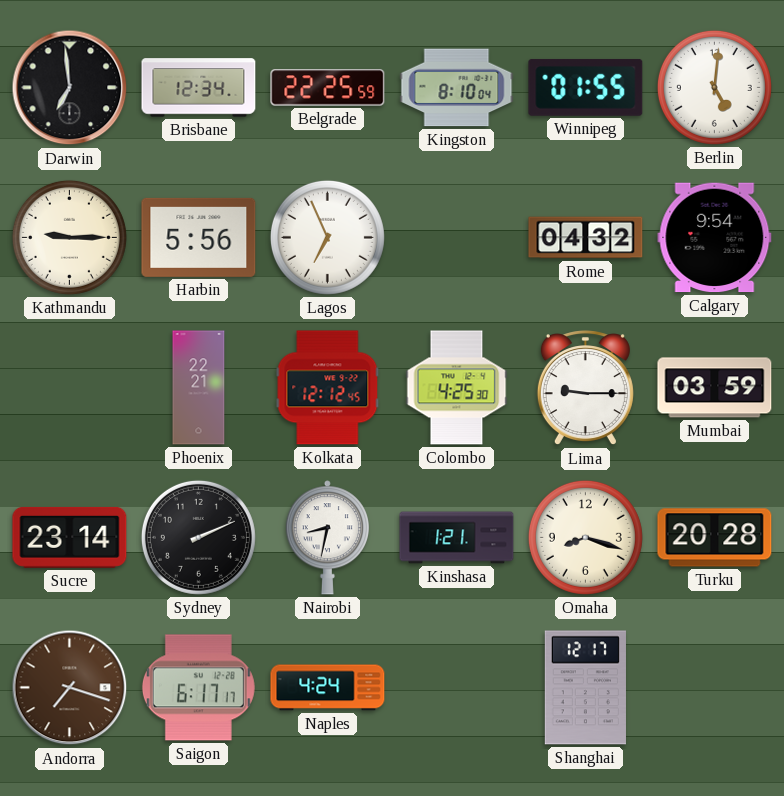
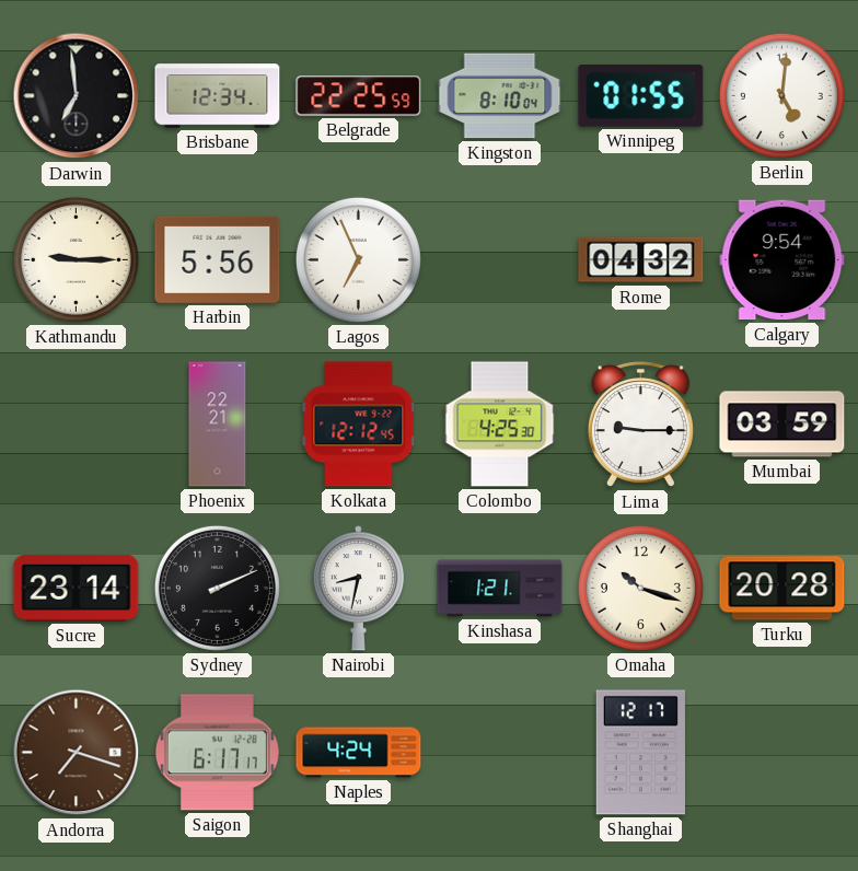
Omaha: 8:18 -> 10:18 (640, 588)
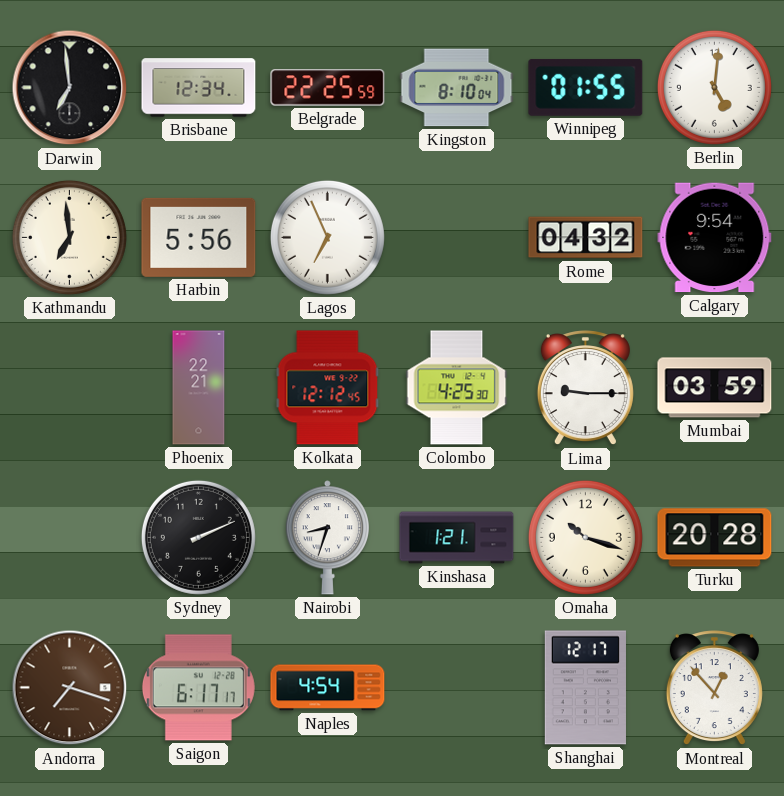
Kathmandu: 9:15 -> 6:59 (69, 237)
Sucre: 23:14 -> none (77, 588)
Nairobi: 8:32 -> 8:33 (327, 538)
Naples: 4:24 -> 4:54 (328, 688)
Montreal: none -> 12:53 (714, 688)
